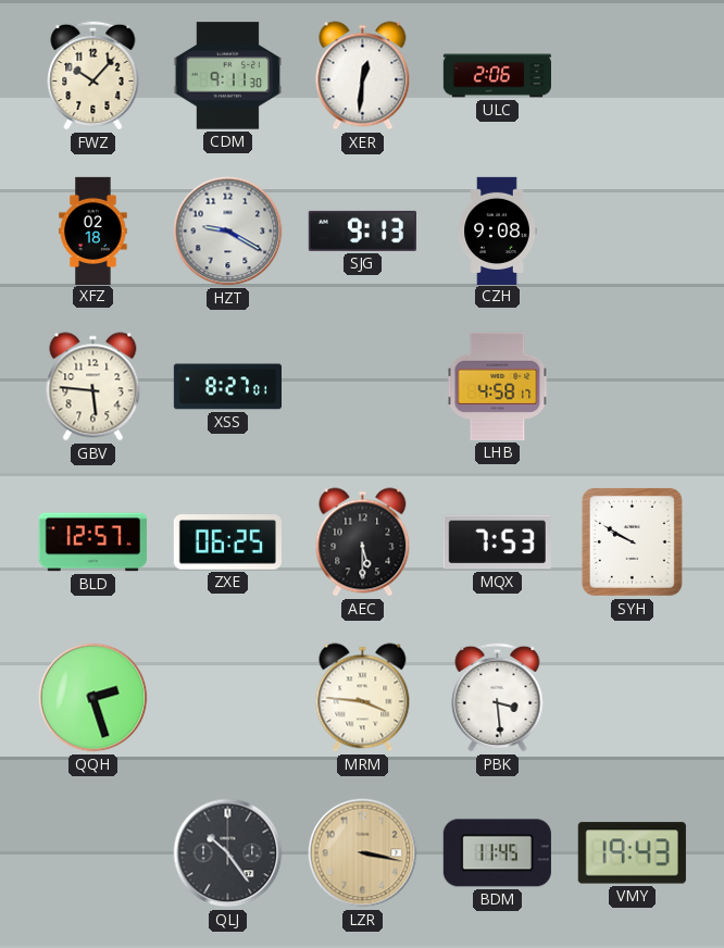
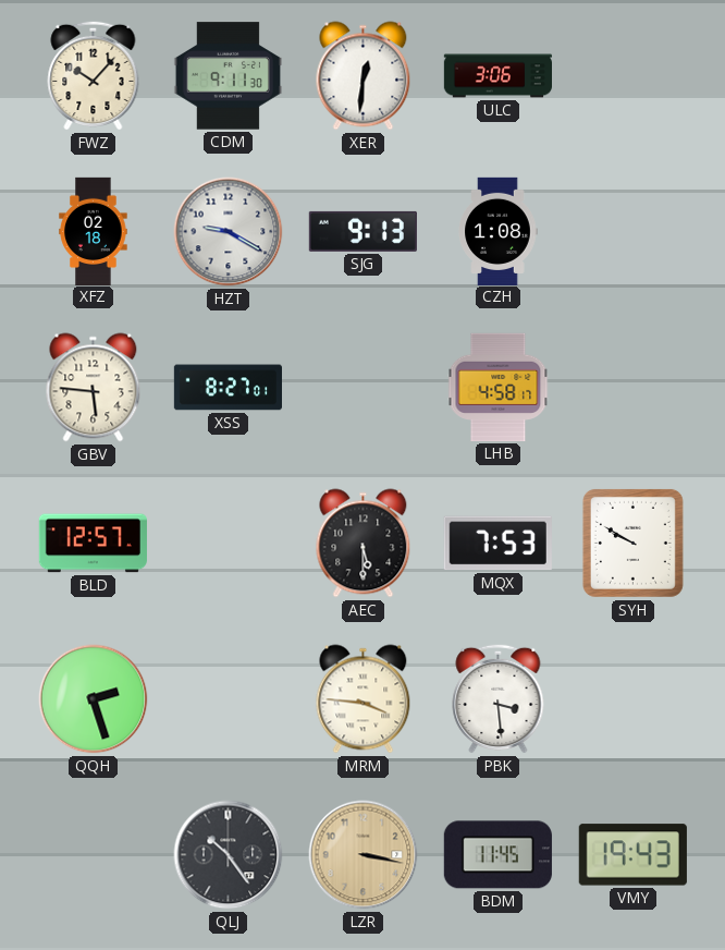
ULC: 2:06 -> 3:06 (497, 76)
CZH: 9:08 -> 1:08 (497, 231)
ZXE: 06:25 -> none (227, 542)
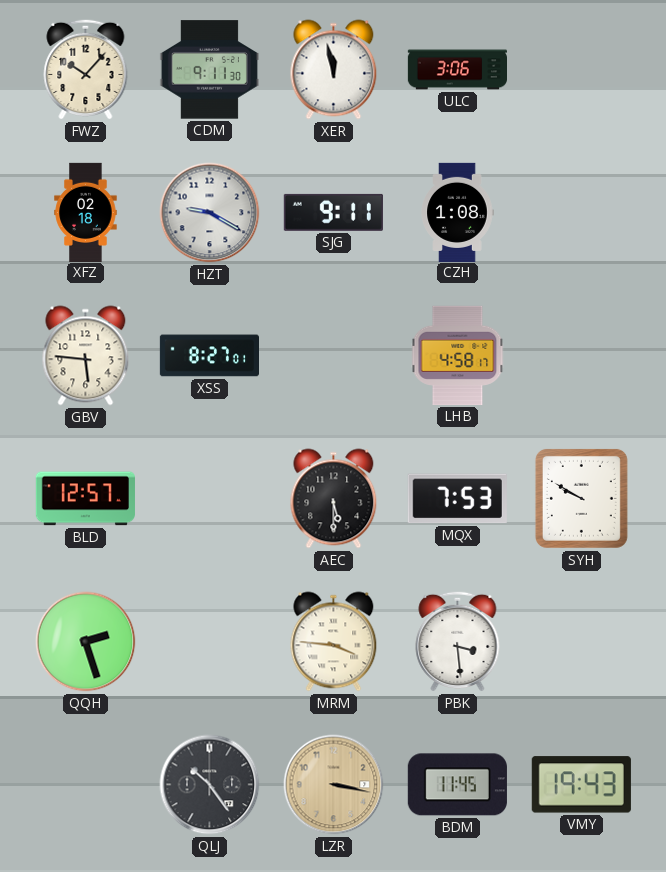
XER: 12:31 -> 11:58 (334, 70)
SJG: 9:13 -> 9:11 (333, 212)
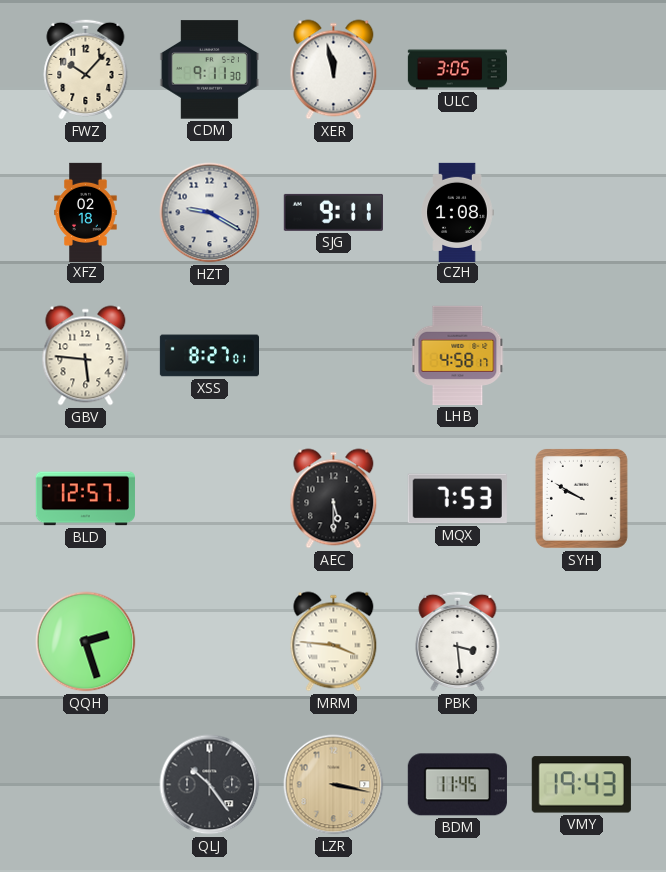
ULC: 3:06 -> 3:05 (457, 70)
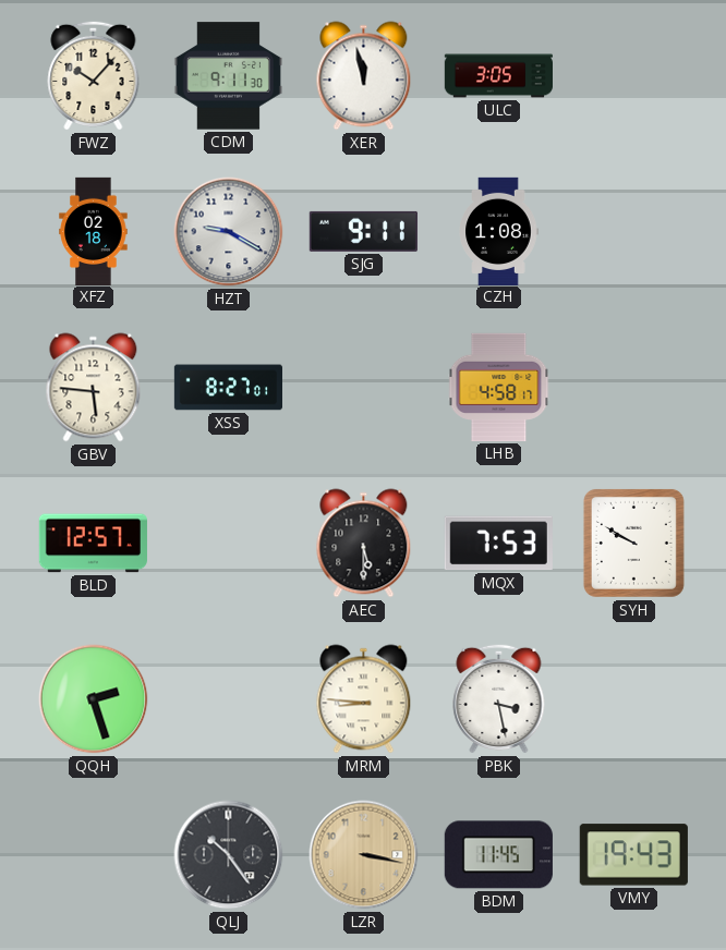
MRM: 3:46 -> 8:46 (364, 699)
PBK: 3:29 -> 3:28 (499, 698)
